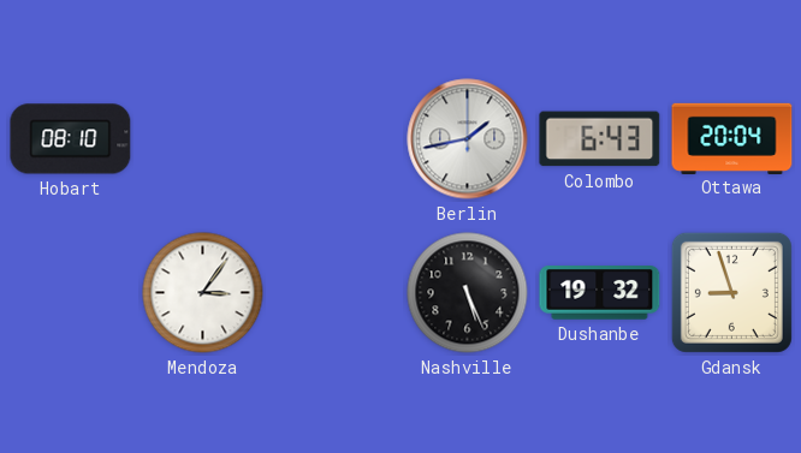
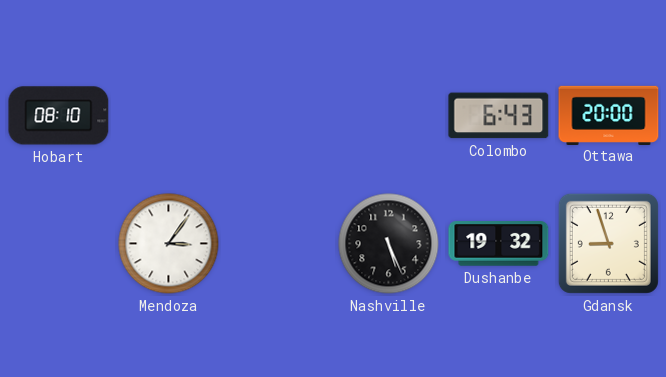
Berlin: 1:43 -> none (468, 139)
Ottawa: 20:04 -> 20:00 (609, 115)
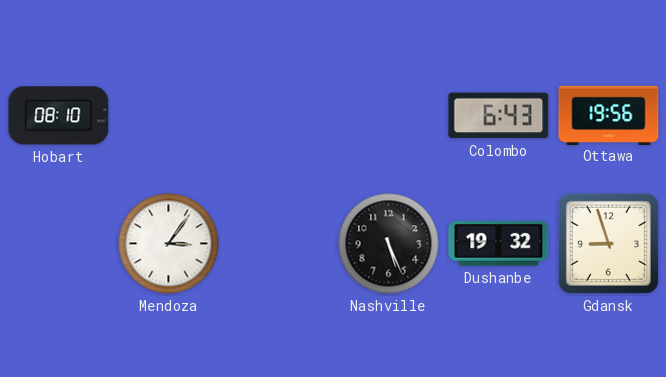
Ottawa: 20:00 -> 19:56 (609, 115)
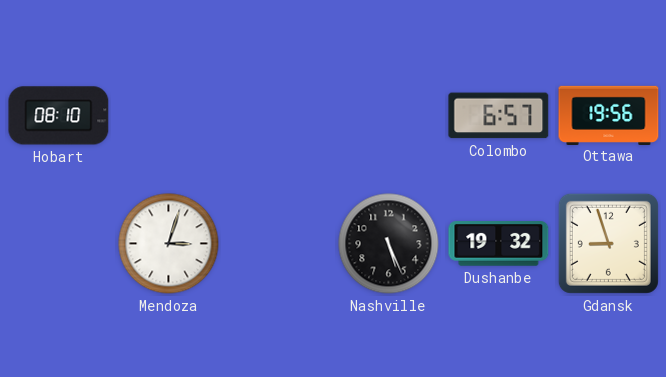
Colombo: 6:43 -> 6:57 (499, 116)
Mendoza: 3:06 -> 3:03 (169, 244)
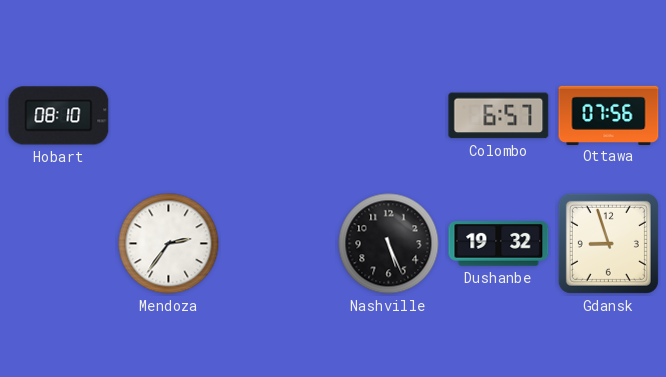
Ottawa: 19:56 -> 07:56 (609, 115)
Mendoza: 3:03 -> 2:36 (169, 244)
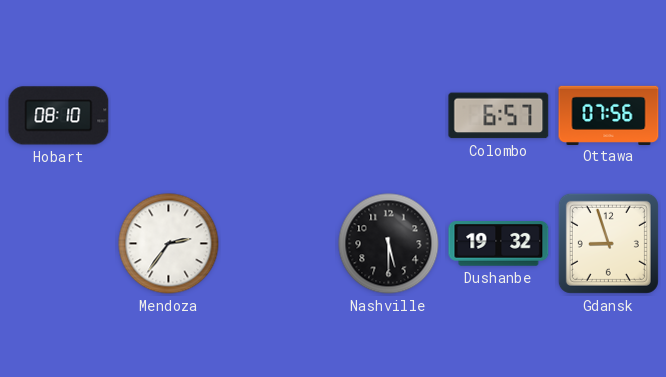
Nashville: 5:26 -> 5:30 (389, 244)
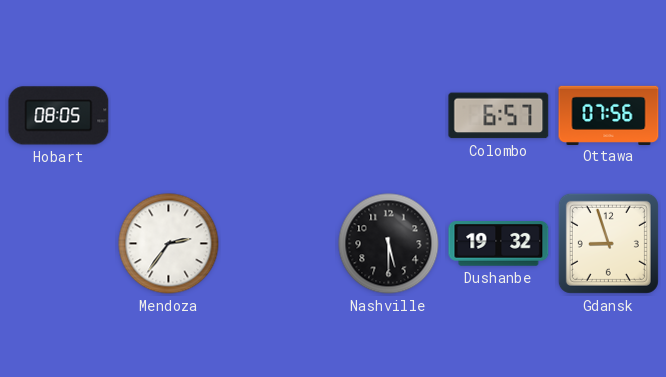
Hobart: 08:10 -> 08:05 (59, 116)
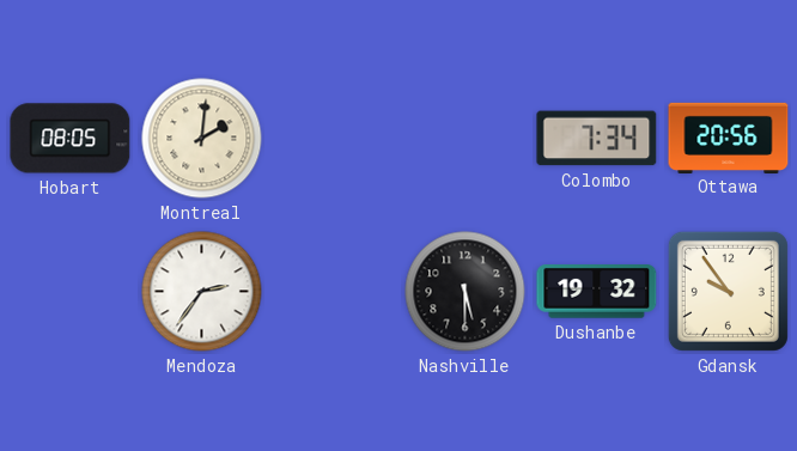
Montreal: none -> 2:01 (202, 139)
Colombo: 6:57 -> 7:34 (597, 139)
Ottawa: 07:56 -> 20:56 (729, 138)
Gdansk: 8:57 -> 9:54 (728, 291)
